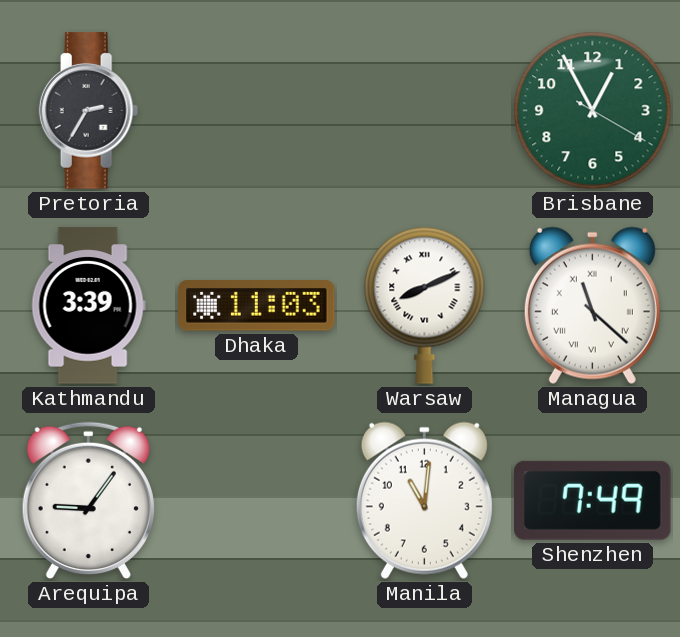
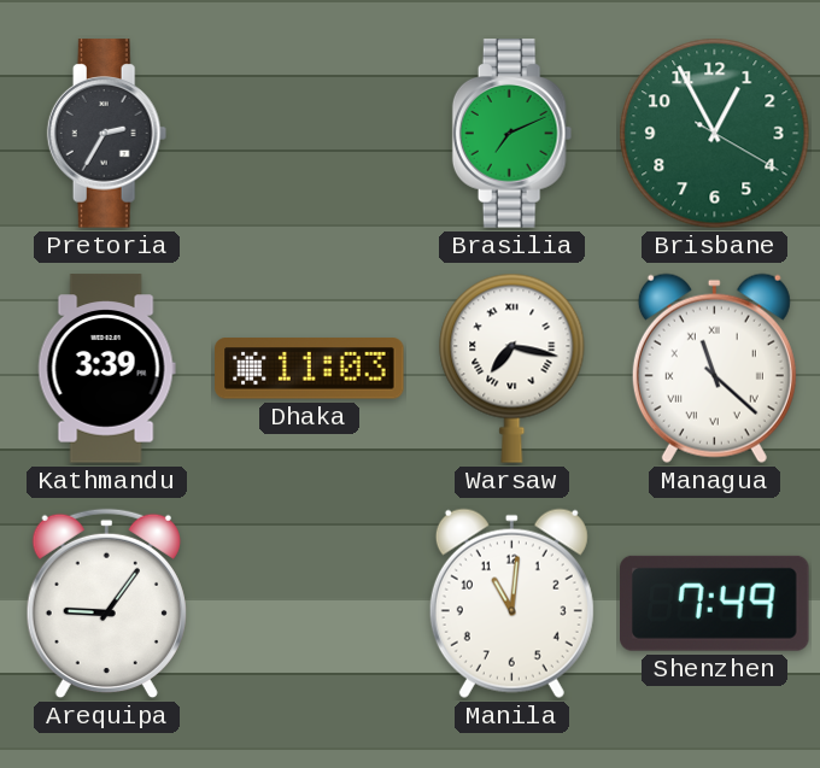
Brasilia: none -> 7:11 (512, 134)
Warsaw: 8:11 -> 7:17 (512, 368)
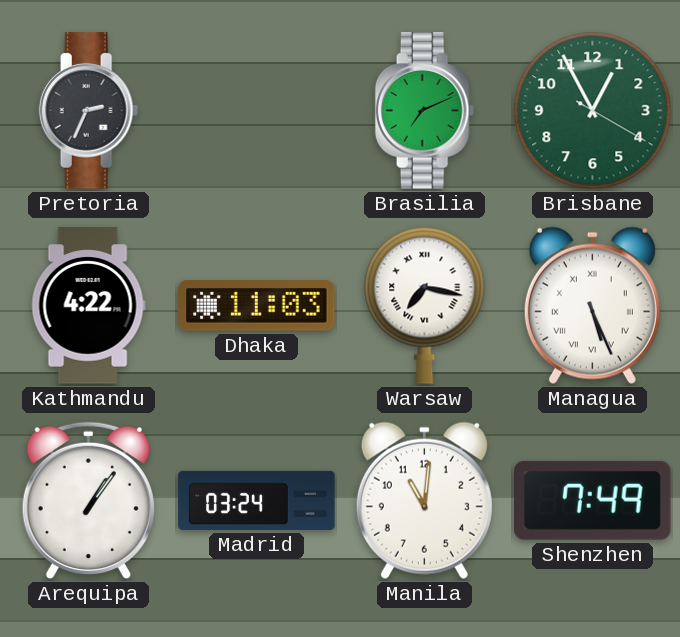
Pretoria: 2:35 -> 2:34 (89, 111)
Kathmandu: 3:39 -> 4:22 (88, 306)
Managua: 11:22 -> 5:26 (592, 305)
Arequipa: 9:06 -> 1:06 (88, 501)
Madrid: none -> 03:24 (257, 500)
